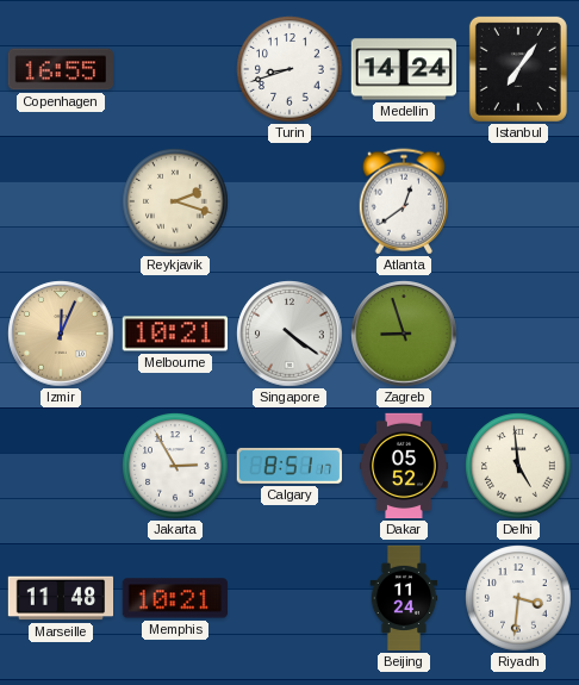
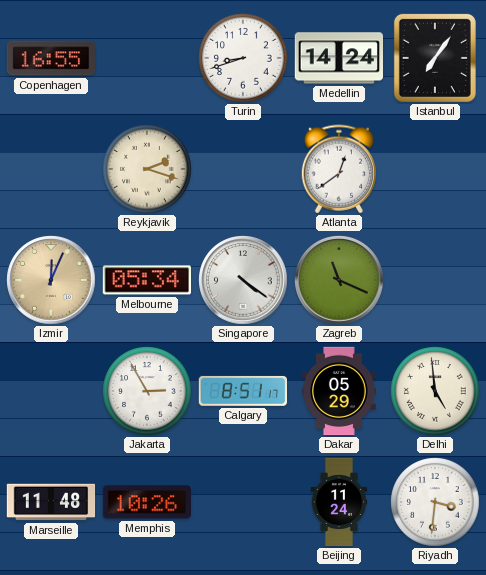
Melbourne: 10:21 -> 05:34 (146, 280)
Zagreb: 8:57 -> 11:19 (339, 280)
Dakar: 05:52 -> 05:29 (339, 391)
Memphis: 10:21 -> 10:26 (146, 502)
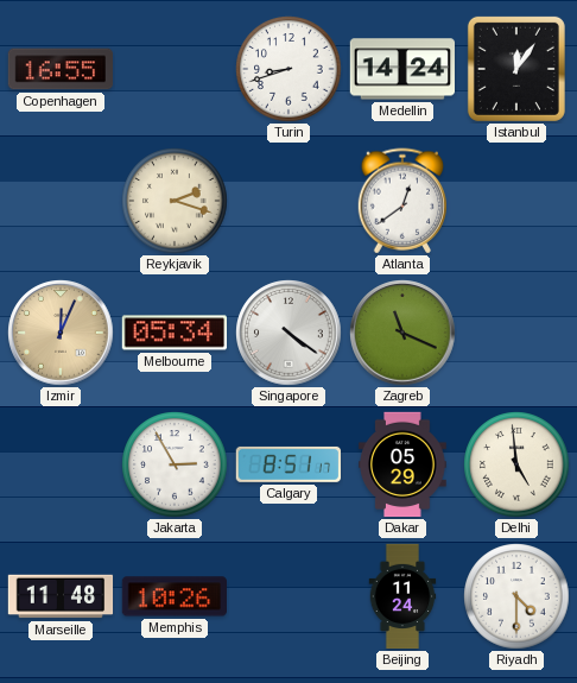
Istanbul: 7:06 -> 12:06 (516, 69)
Riyadh: 3:31 -> 4:30 (516, 596)
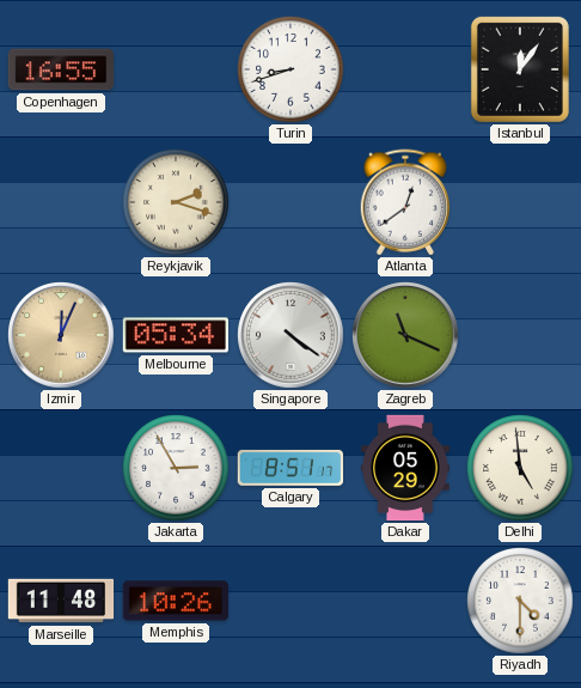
Medellin: 14:24 -> none (402, 69)
Beijing: 11:24 -> none (402, 596)
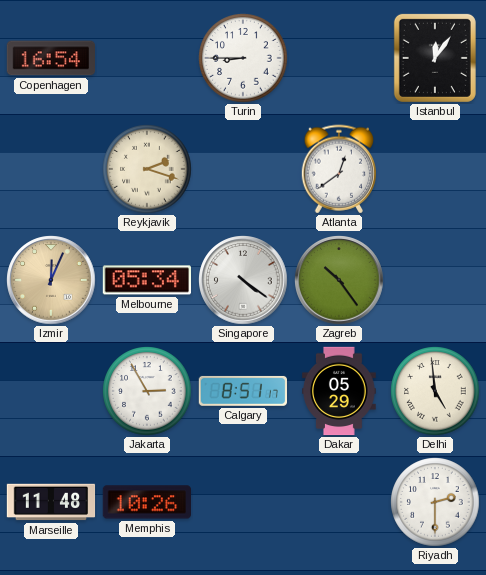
Copenhagen: 16:55 -> 16:54 (50, 58)
Turin: 8:42 -> 8:45 (243, 58)
Zagreb: 11:19 -> 10:24 (339, 280)
Riyadh: 4:30 -> 2:30 (435, 502)
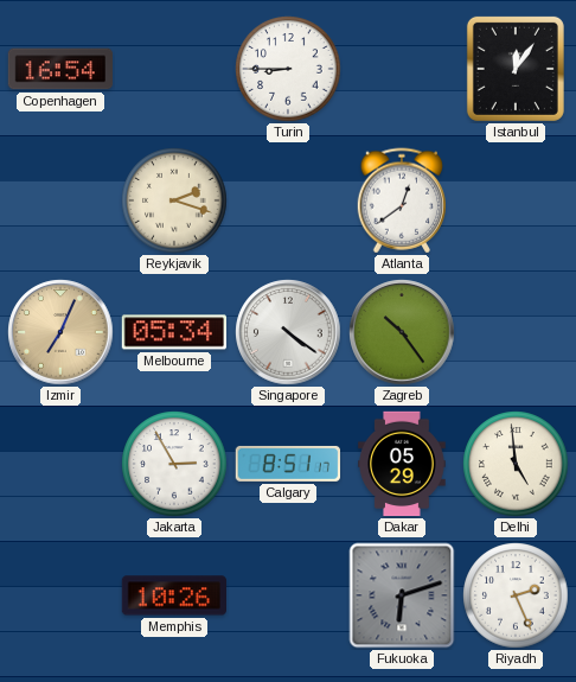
Izmir: 12:04 -> 7:04 (60, 332)
Marseille: 11:48 -> none (51, 502)
Fukuoka: none -> 6:12 (402, 595)
Riyadh: 2:30 -> 2:26 (516, 595)
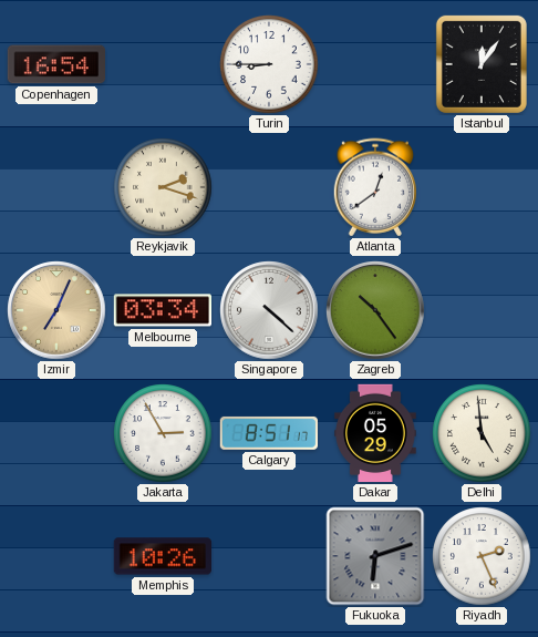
Melbourne: 05:34 -> 03:34 (162, 310)
Singapore: 4:21 -> 4:22 (269, 310)
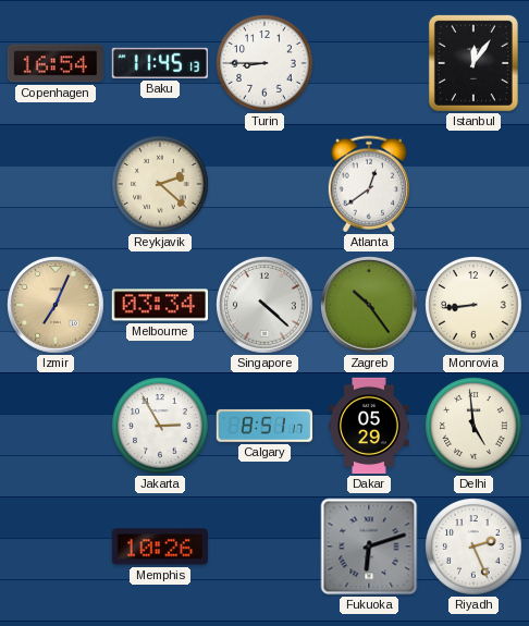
Baku: none -> 11:45 (159, 63)
Reykjavik: 2:18 -> 2:22 (160, 184)
Monrovia: none -> 8:44 (473, 305)
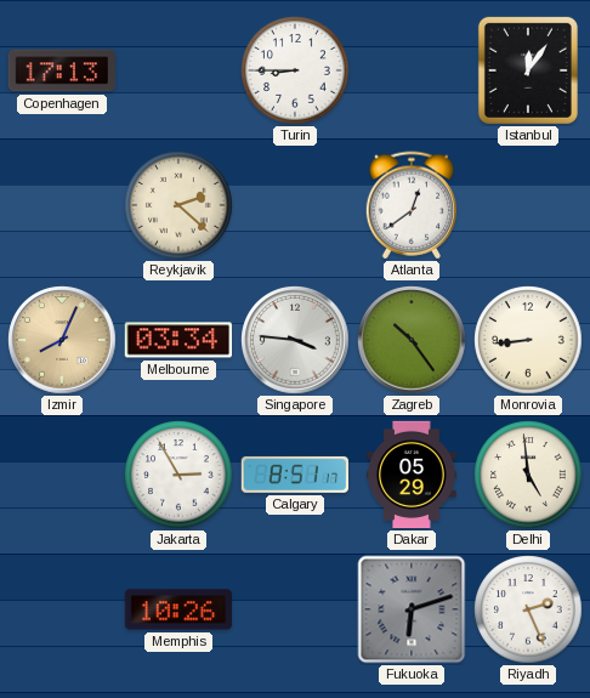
Copenhagen: 16:54 -> 17:13 (61, 70)
Baku: 11:45 -> none (159, 63)
Izmir: 7:04 -> 8:04 (62, 340)
Singapore: 4:22 -> 3:46 (295, 340)
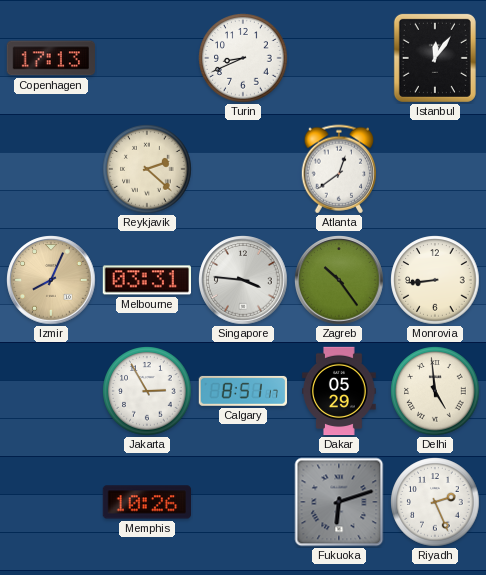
Turin: 8:45 -> 8:41 (243, 58)
Melbourne: 03:34 -> 03:31 (146, 280)
